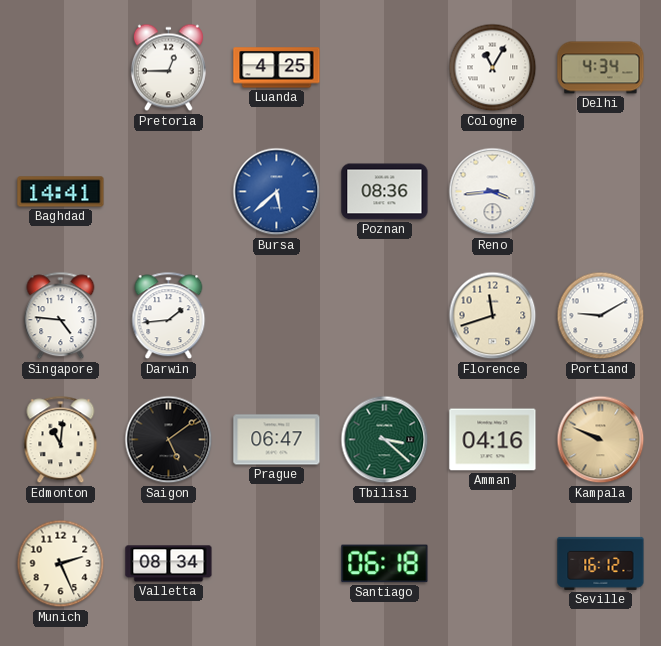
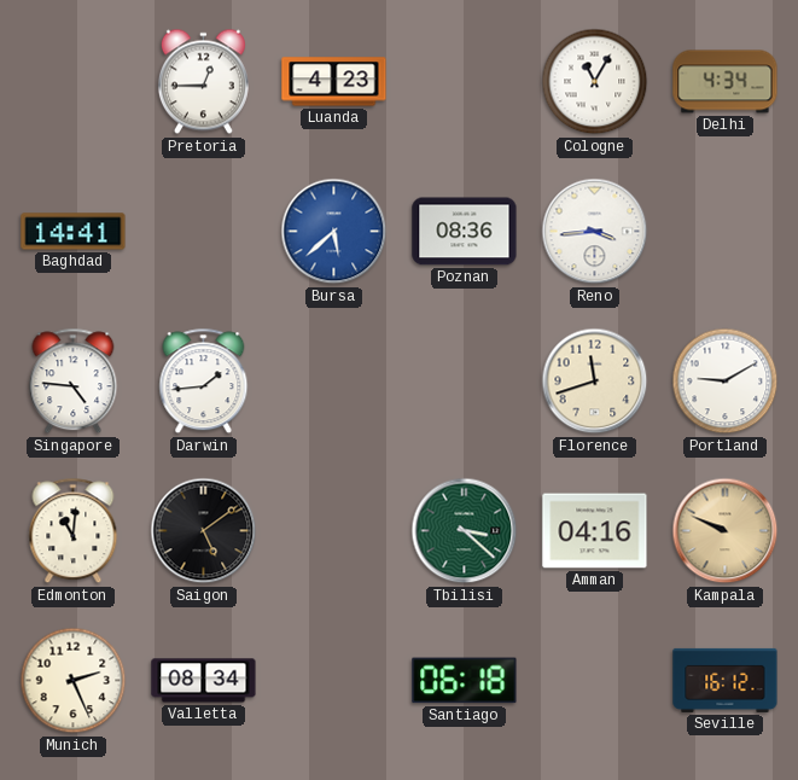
Luanda: 4:25 -> 4:23 (334, 82)
Prague: 06:47 -> none (277, 440)
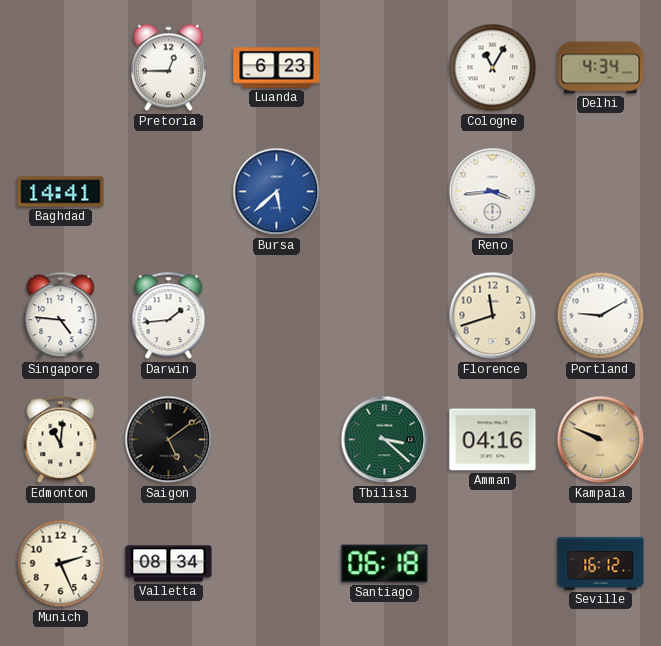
Luanda: 4:23 -> 6:23 (277, 68)
Poznan: 08:36 -> none (465, 232)
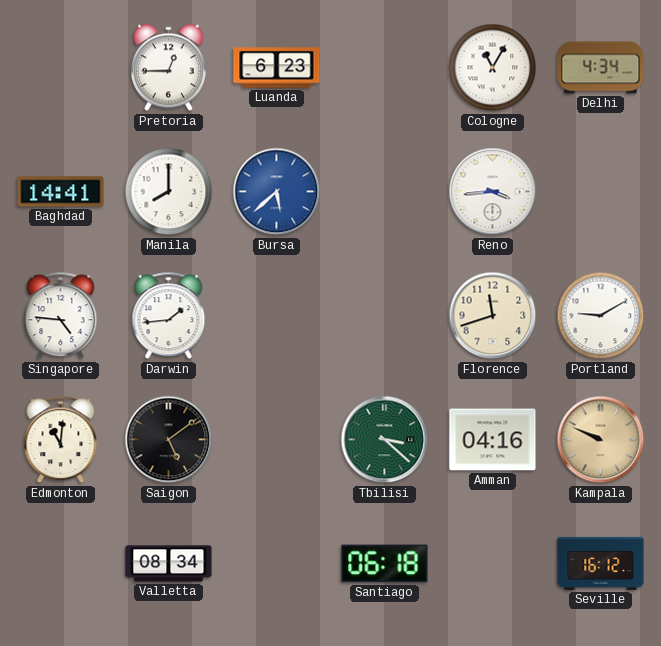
Manila: none -> 8:00 (169, 192)
Munich: 2:26 -> none (61, 564)
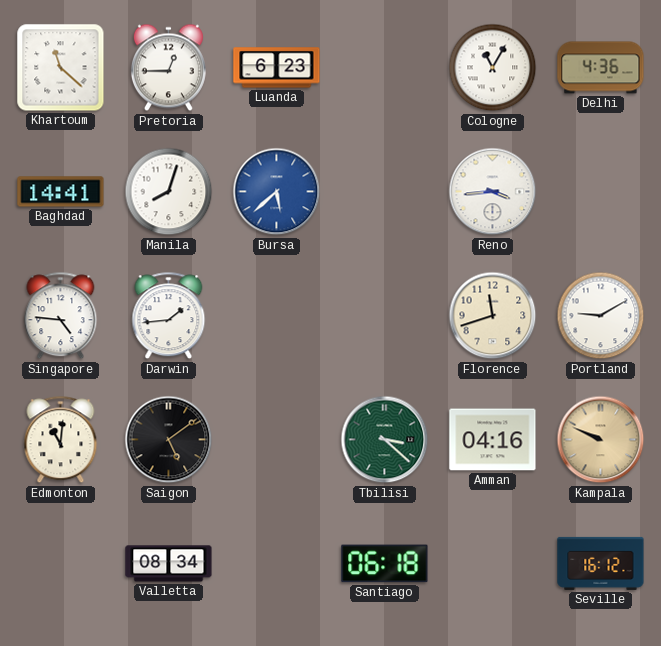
Khartoum: none -> 11:22 (61, 68)
Delhi: 4:34 -> 4:36 (601, 68)
Manila: 8:00 -> 8:03 (169, 192)
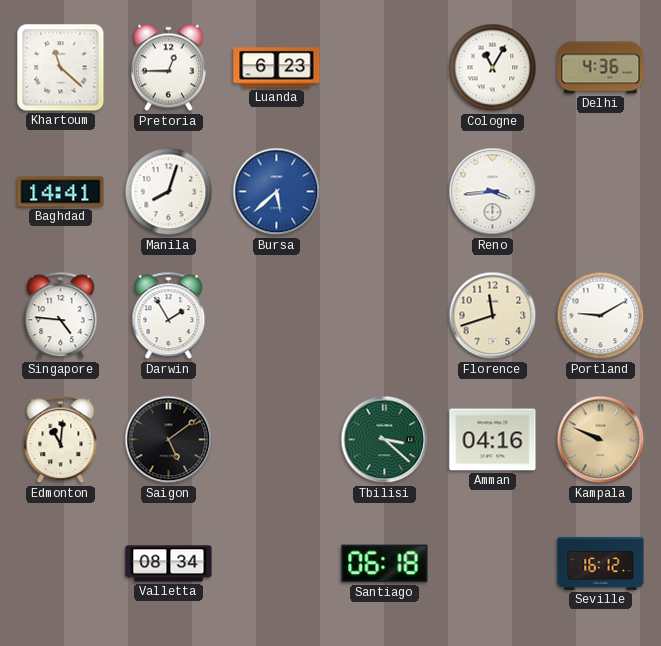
Darwin: 1:44 -> 1:55 (169, 316)
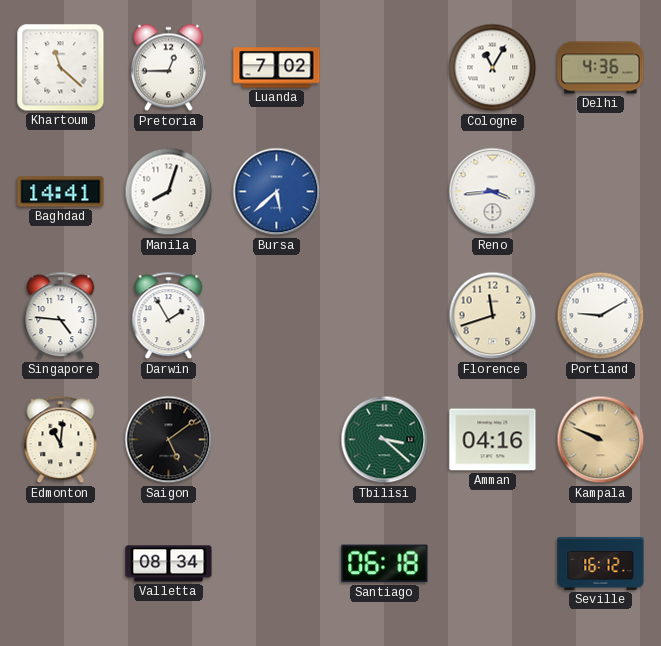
Luanda: 6:23 -> 7:02 (277, 68)
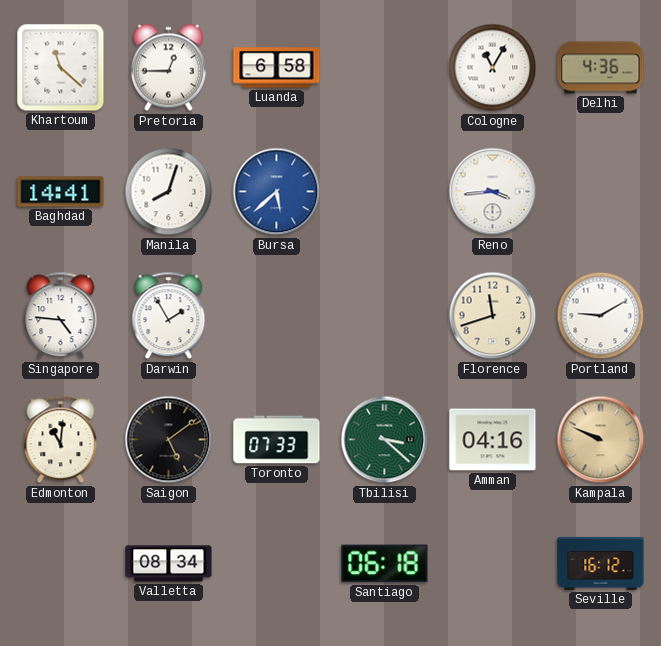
Luanda: 7:02 -> 6:58 (277, 68)
Toronto: none -> 07:33 (277, 440)
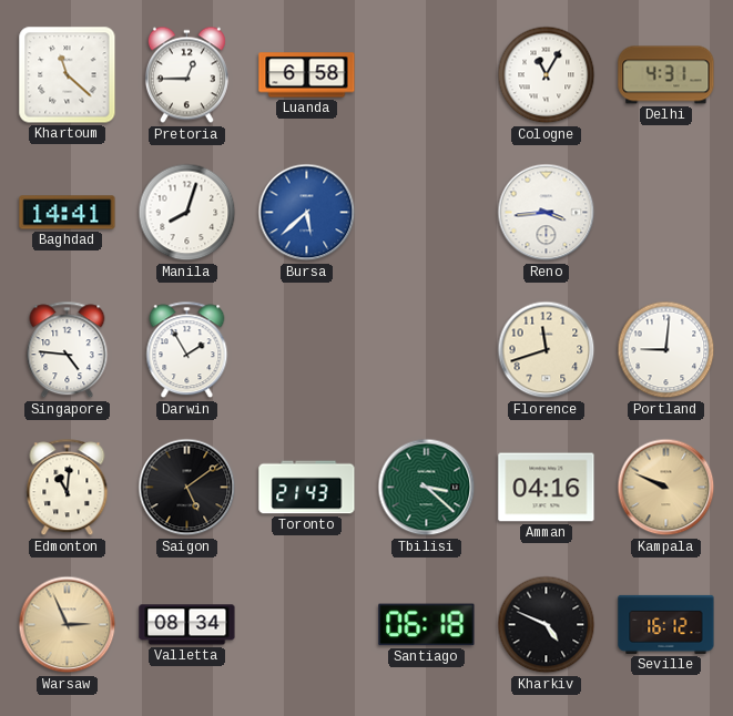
Delhi: 4:36 -> 4:31 (666, 75)
Portland: 9:10 -> 9:01 (666, 350)
Toronto: 07:33 -> 21:43 (307, 488)
Warsaw: none -> 2:56 (68, 625)
Kharkiv: none -> 4:49 (547, 625)
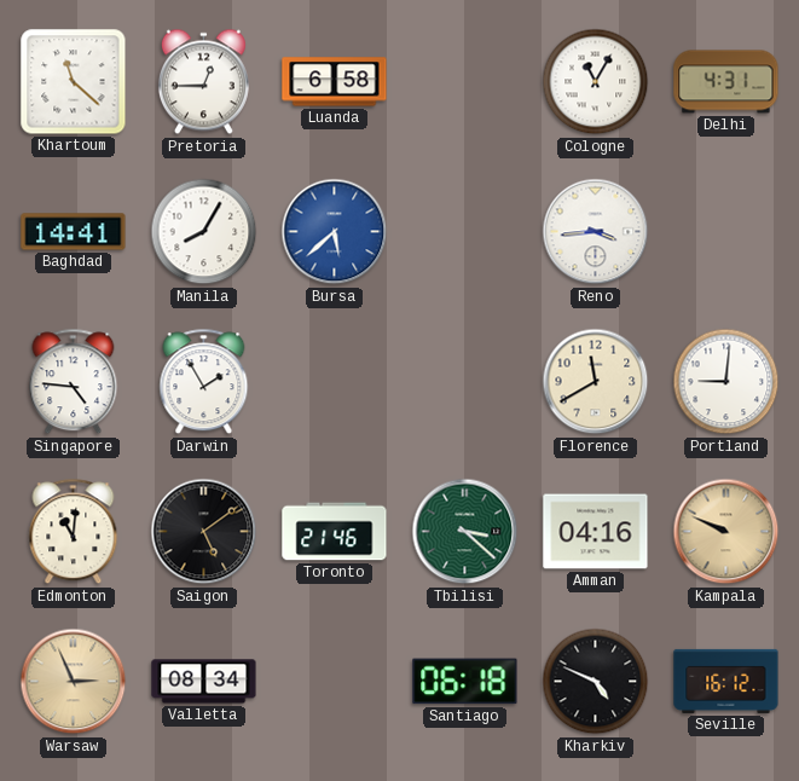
Manila: 8:03 -> 8:05 (204, 232)
Florence: 11:42 -> 11:40 (596, 382)
Toronto: 21:43 -> 21:46 (335, 532)
